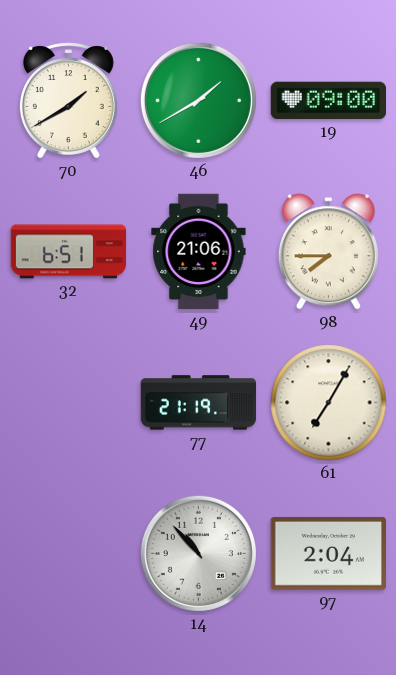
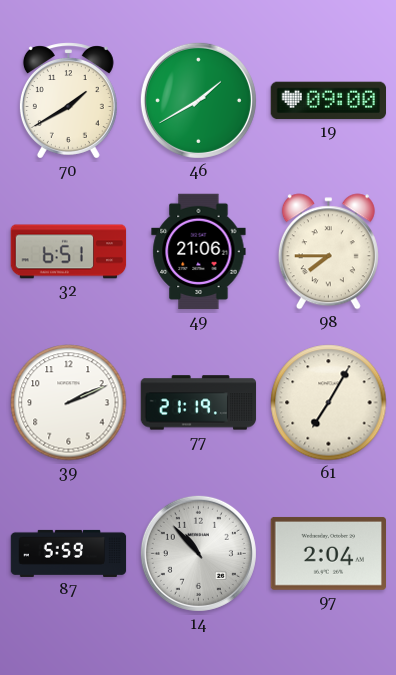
39: none -> 2:11 (69, 403)
87: none -> 5:59 (69, 553)
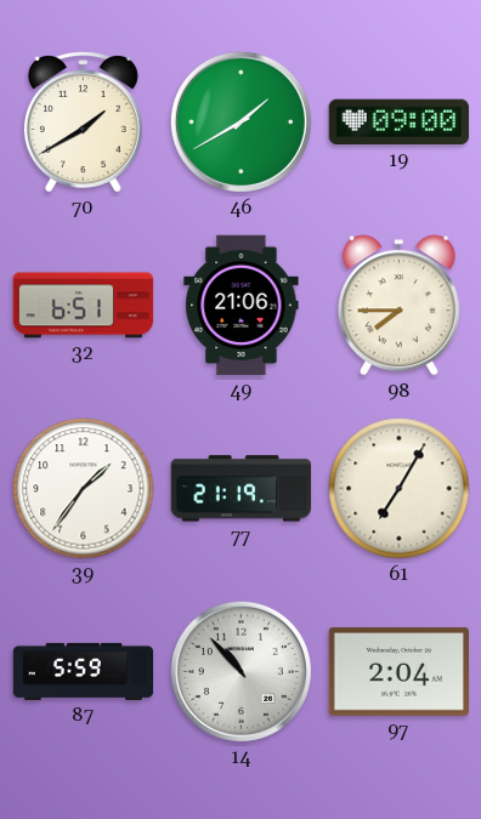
39: 2:11 -> 1:36 (84, 489)
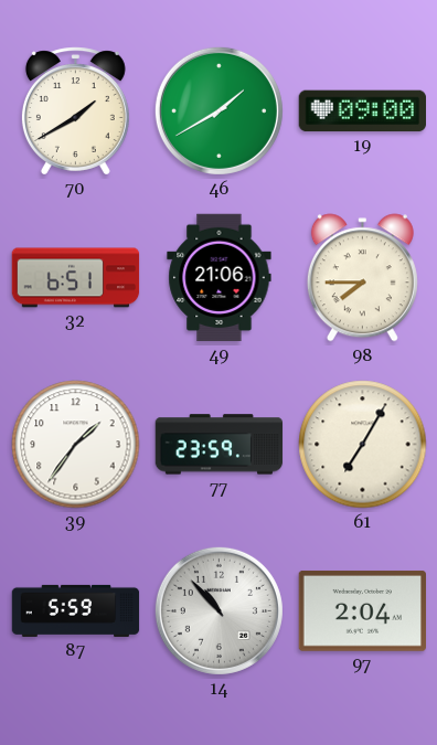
77: 21:19 -> 23:59 (220, 445)
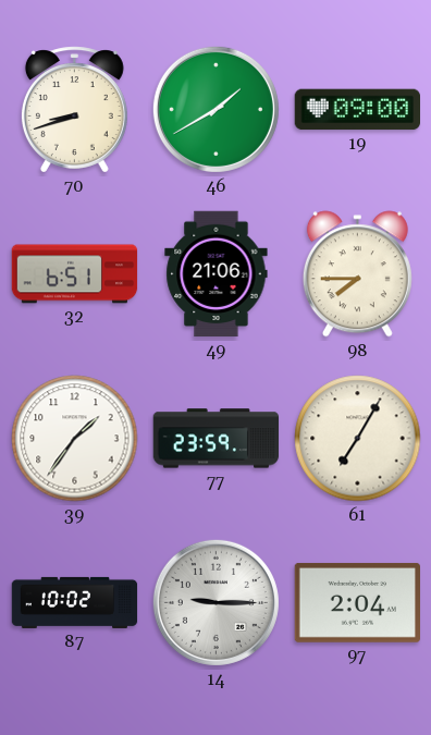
70: 1:40 -> 8:42 (74, 110)
87: 5:59 -> 10:02 (75, 602)
14: 10:53 -> 9:15 (215, 602)
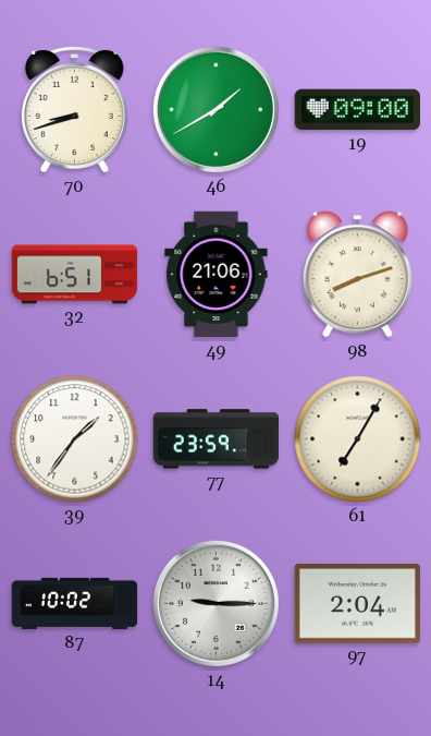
98: 7:45 -> 8:12 (357, 275)
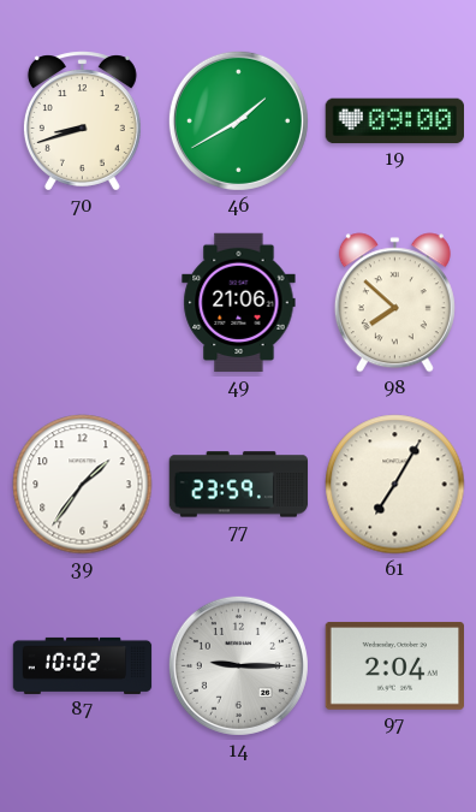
32: 6:51 -> none (75, 275)
98: 8:12 -> 7:52 (394, 303)
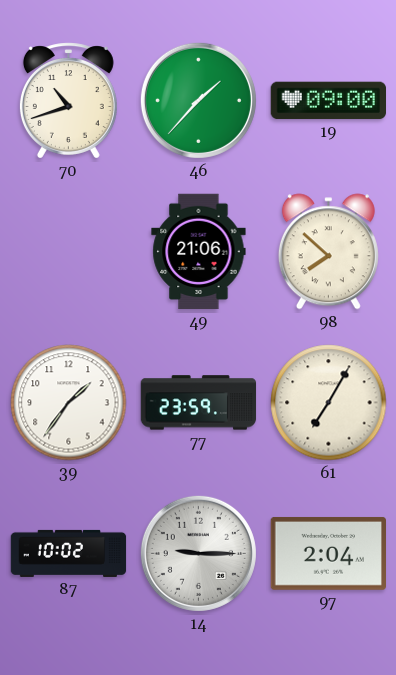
70: 8:42 -> 10:42 (68, 101)
46: 1:40 -> 1:37 (198, 100)
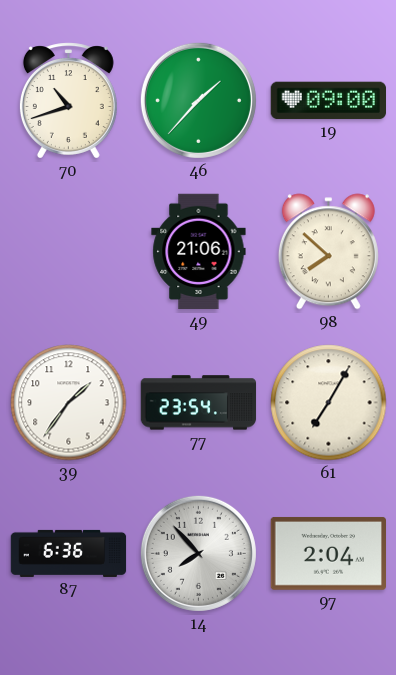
77: 23:59 -> 23:54 (199, 403)
87: 10:02 -> 6:36 (69, 553)
14: 9:15 -> 7:53 (198, 553)
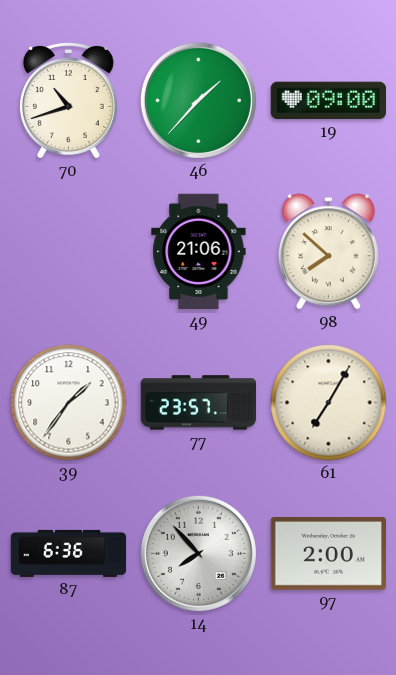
77: 23:54 -> 23:57 (199, 403)
97: 2:04 -> 2:00 (328, 553)
